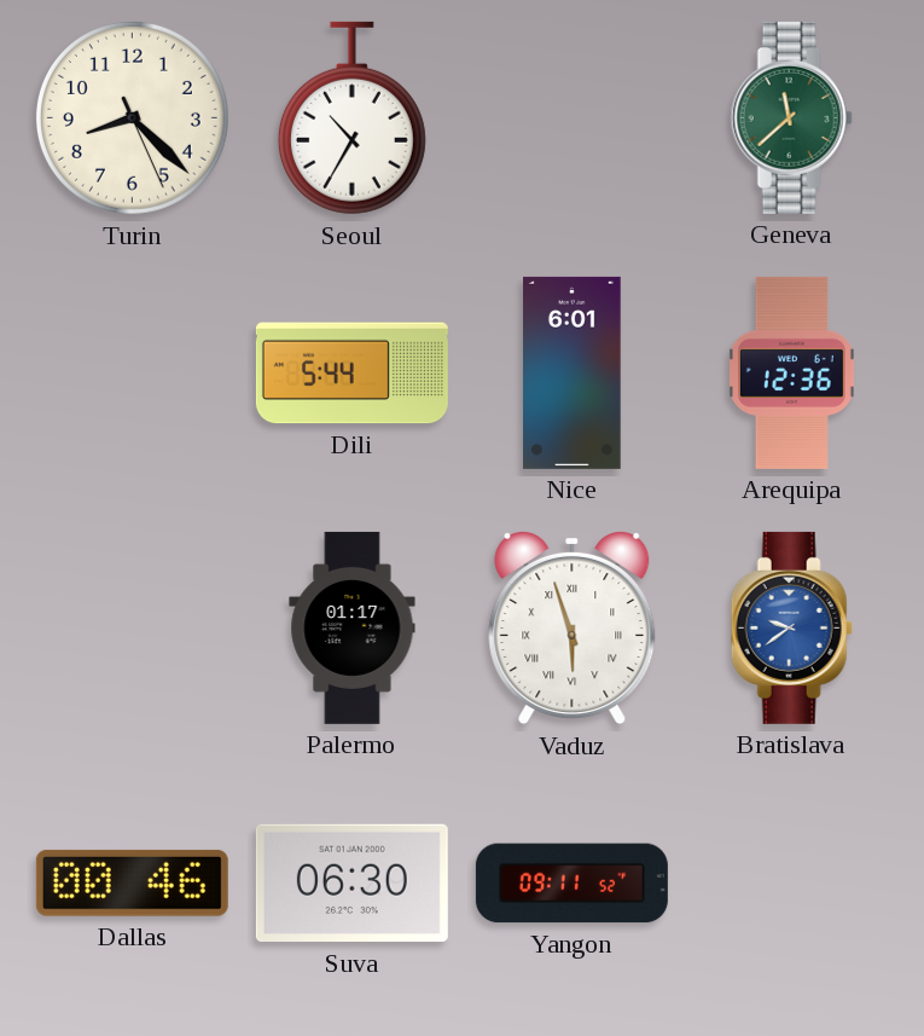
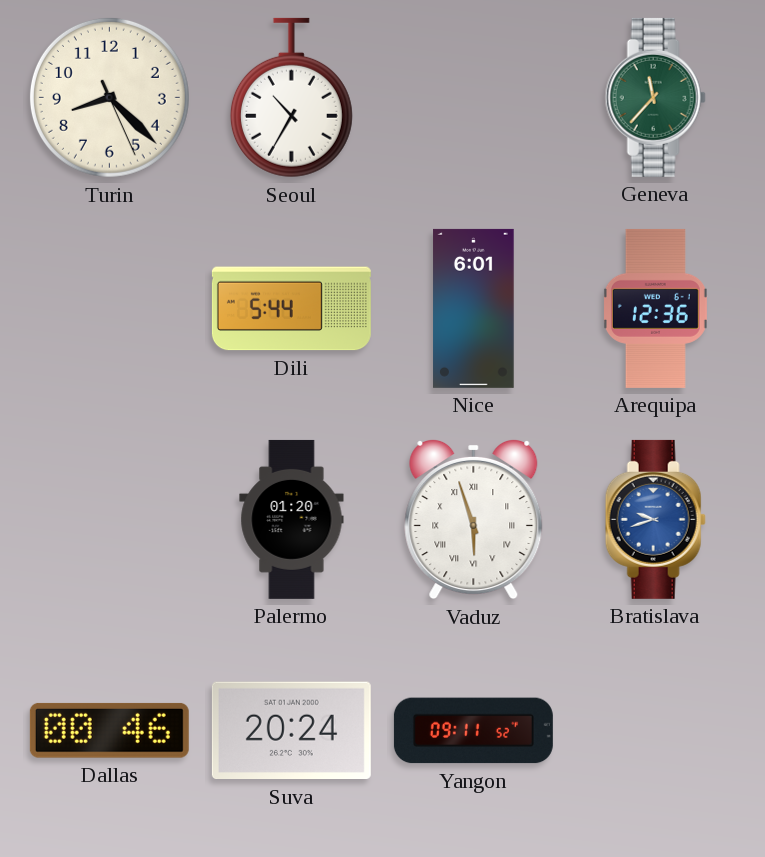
Geneva: 11:38 -> 11:37 (655, 97)
Palermo: 01:17 -> 01:20 (292, 519)
Bratislava: 9:39 -> 9:42 (655, 519)
Suva: 06:30 -> 20:24 (291, 731)
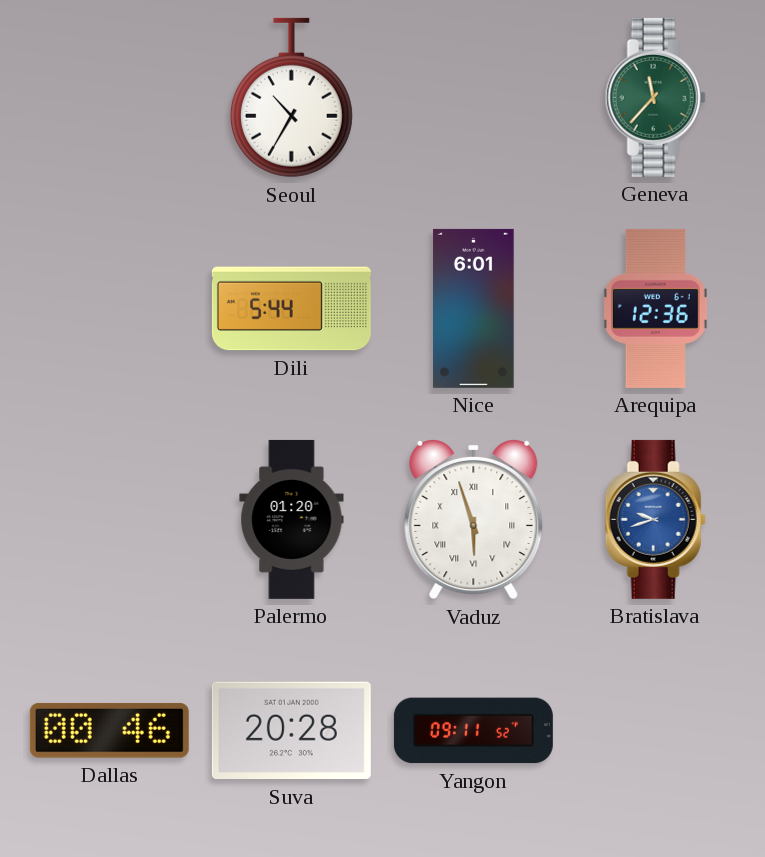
Turin: 8:22 -> none (109, 97)
Suva: 20:24 -> 20:28 (291, 731)
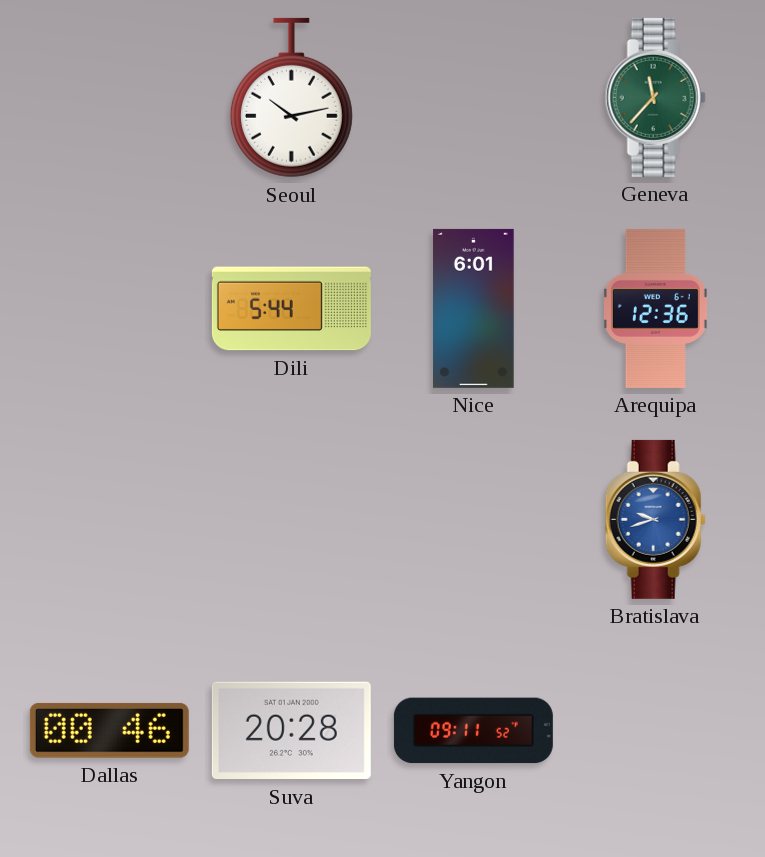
Seoul: 10:35 -> 10:13 (291, 98)
Palermo: 01:20 -> none (292, 519)
Vaduz: 5:57 -> none (474, 519)
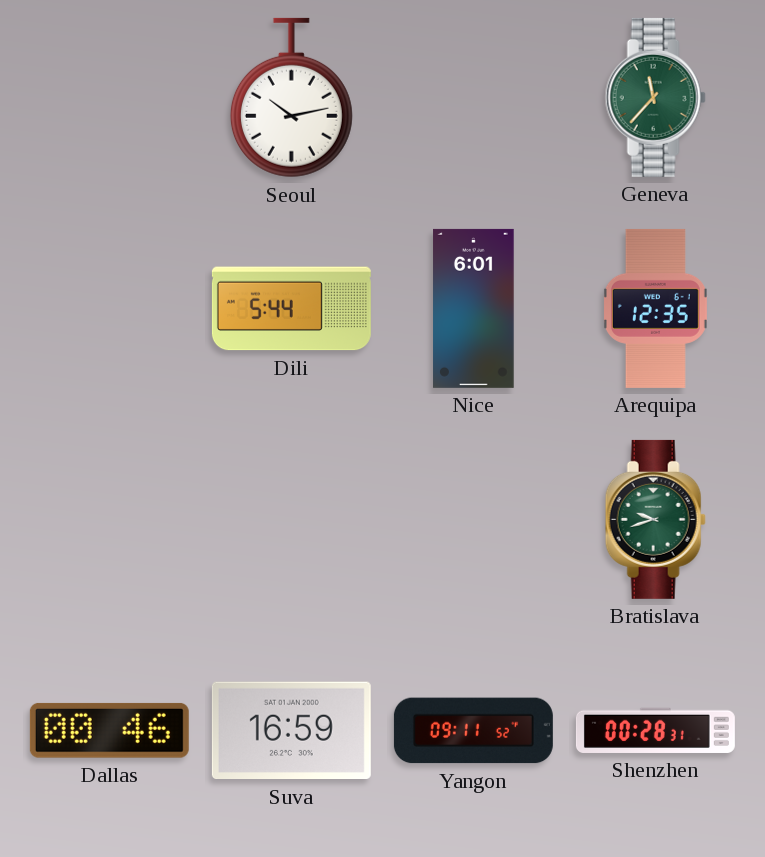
Arequipa: 12:36 -> 12:35 (655, 308)
Bratislava dial: blue -> green (655, 519)
Suva: 20:28 -> 16:59 (291, 731)
Shenzhen: none -> 00:28 (655, 730)
